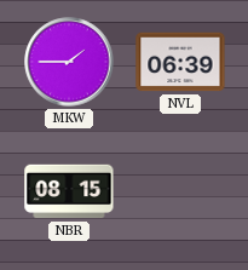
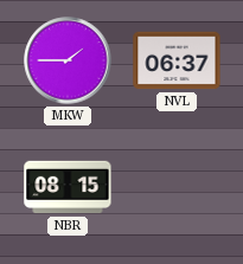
NVL: 06:39 -> 06:37 (177, 60)
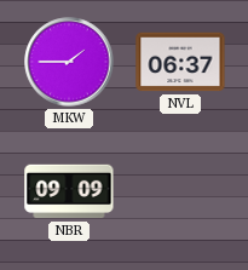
NBR: 08:15 -> 09:09 (69, 191)
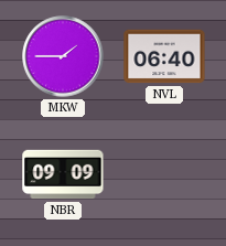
NVL: 06:37 -> 06:40 (164, 56)
